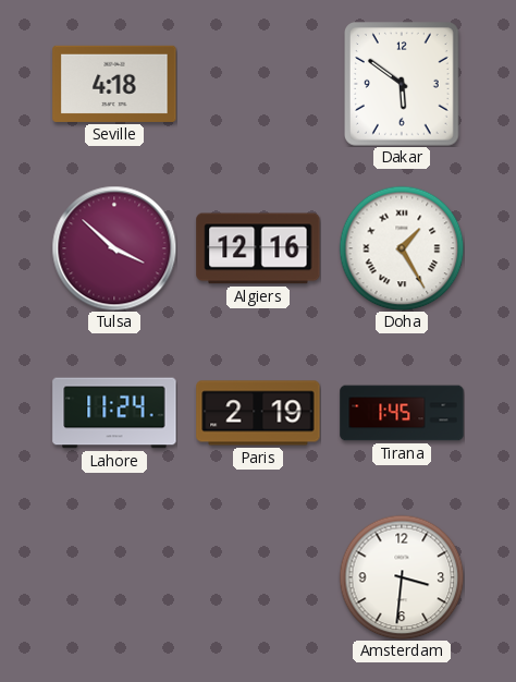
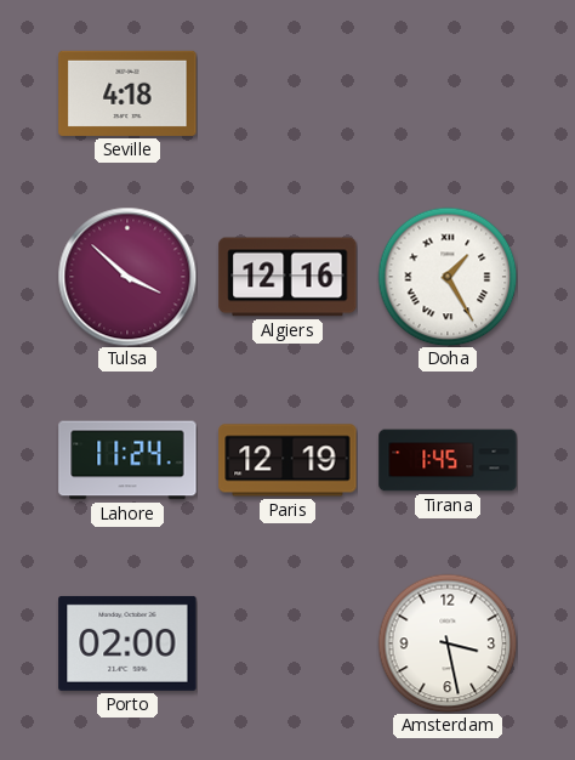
Dakar: 5:51 -> none (403, 85)
Paris: 2:19 -> 12:19 (287, 460)
Porto: none -> 02:00 (127, 643)
Amsterdam: 3:31 -> 3:28 (448, 643)
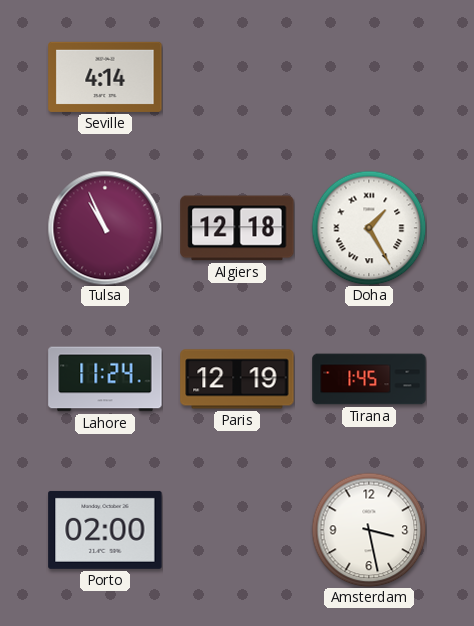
Seville: 4:18 -> 4:14 (105, 77)
Tulsa: 3:52 -> 10:56 (105, 228)
Algiers: 12:16 -> 12:18 (237, 228)
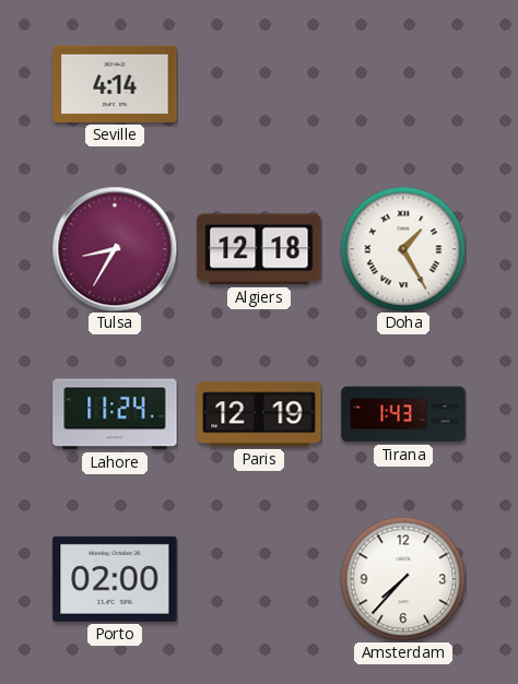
Tulsa: 10:56 -> 8:35 (115, 249)
Tirana: 1:45 -> 1:43 (403, 414)
Amsterdam: 3:28 -> 7:37 (403, 579)
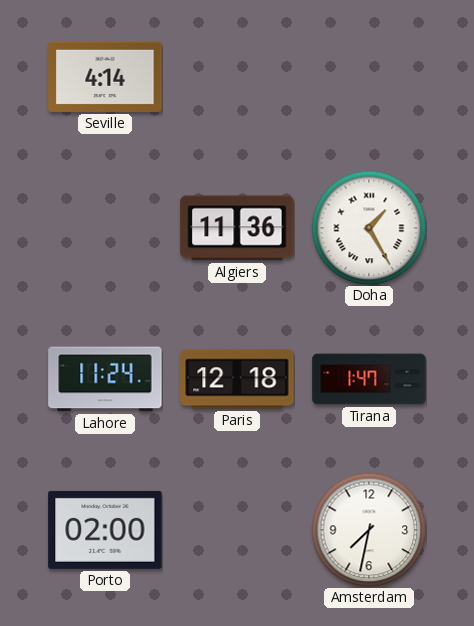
Tulsa: 8:35 -> none (115, 249)
Algiers: 12:18 -> 11:36 (237, 228)
Paris: 12:19 -> 12:18 (237, 379)
Tirana: 1:43 -> 1:47 (369, 379)
Amsterdam: 7:37 -> 7:32 (369, 530)
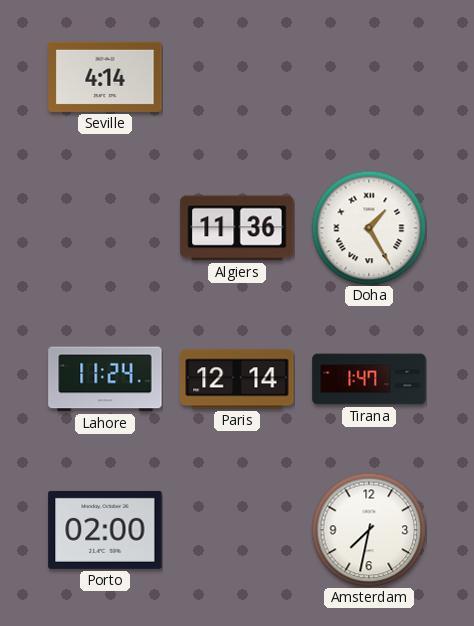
Paris: 12:18 -> 12:14 (237, 379)
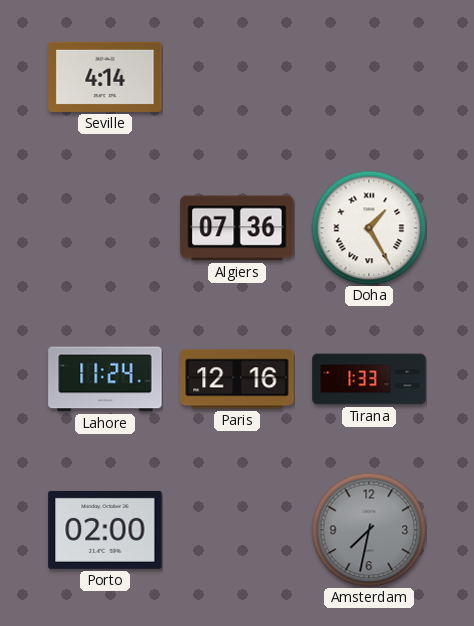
Algiers: 11:36 -> 07:36 (237, 228)
Paris: 12:14 -> 12:16 (237, 379)
Tirana: 1:47 -> 1:33 (369, 379)
Amsterdam dial: white -> grey (369, 530)
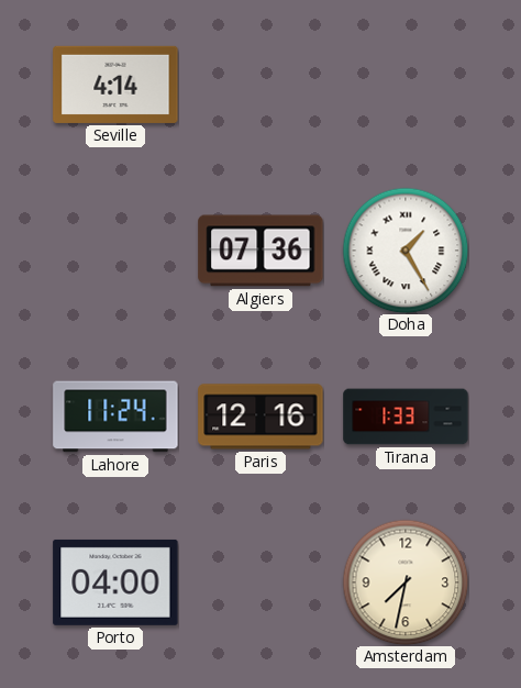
Porto: 02:00 -> 04:00 (115, 582)
Amsterdam dial: grey -> cream (406, 582)
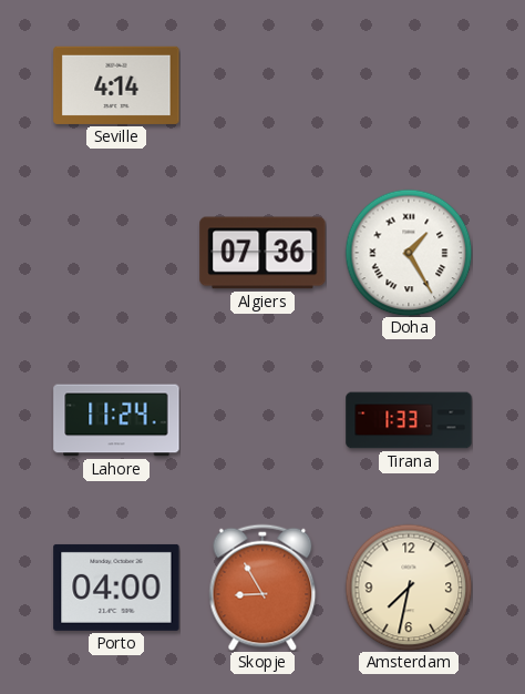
Paris: 12:16 -> none (260, 417)
Skopje: none -> 8:55 (262, 588)
